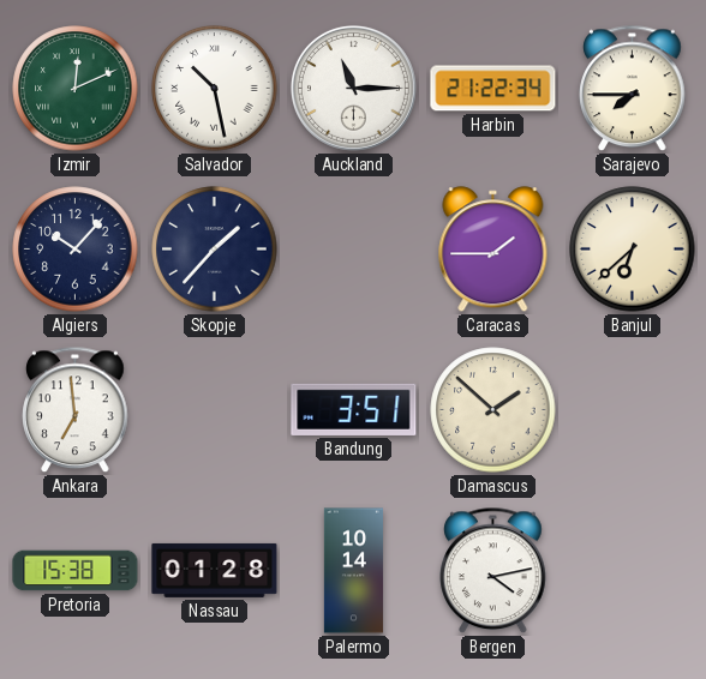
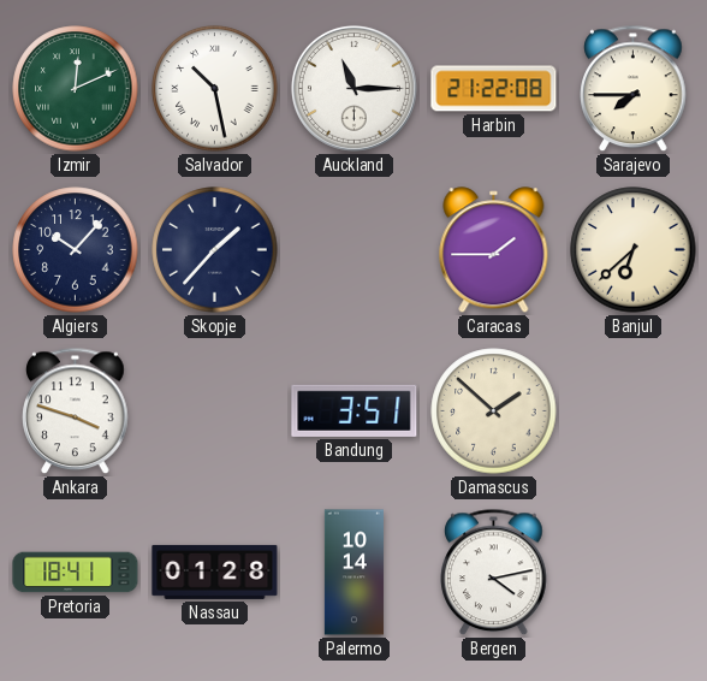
Harbin: 21:22:34 -> 21:22:08 (494, 89)
Ankara: 6:59 -> 3:48 (76, 411)
Pretoria: 15:38 -> 18:41 (76, 573)
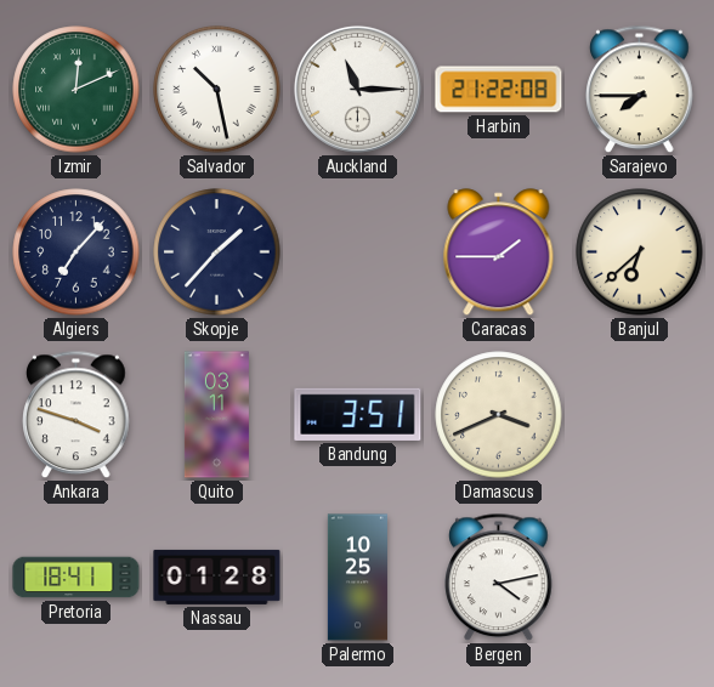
Algiers: 10:07 -> 7:07 (76, 252)
Quito: none -> 03:11 (216, 415)
Damascus: 1:52 -> 3:41 (499, 415)
Palermo: 10:14 -> 10:25 (357, 578)
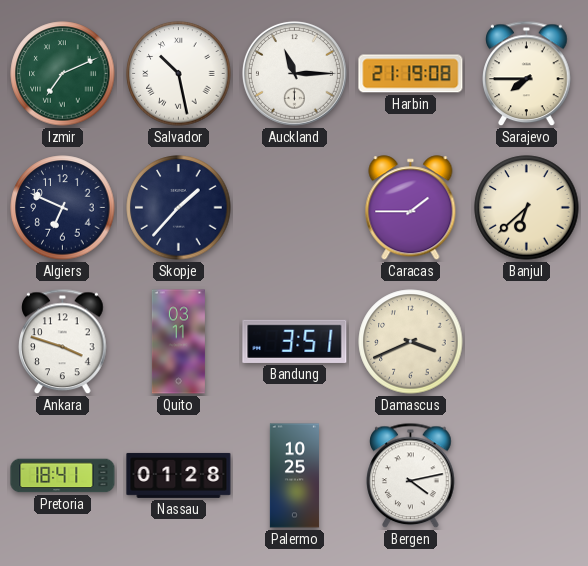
Izmir: 12:11 -> 7:11 (63, 74)
Harbin: 21:22 -> 21:19 (411, 74)
Algiers: 7:07 -> 6:49 (63, 208)
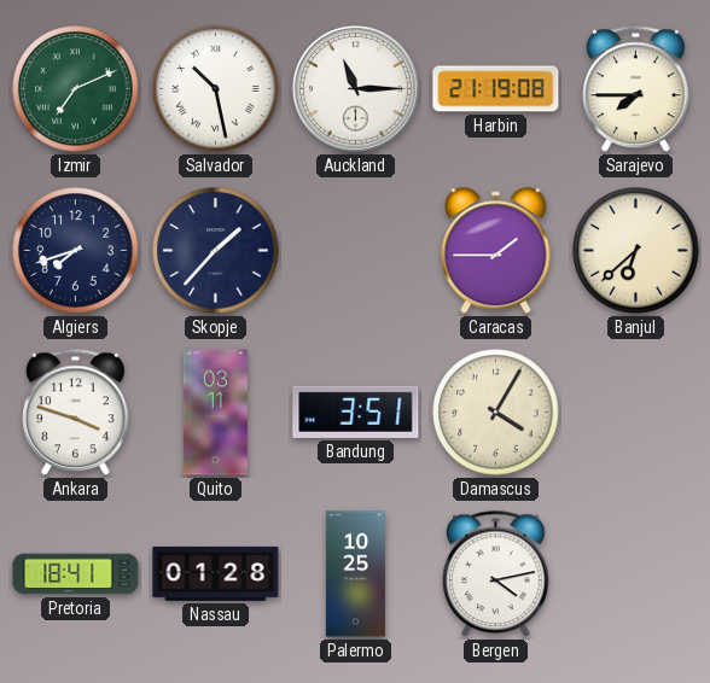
Algiers: 6:49 -> 7:42 (76, 251)
Damascus: 3:41 -> 4:05 (496, 413)
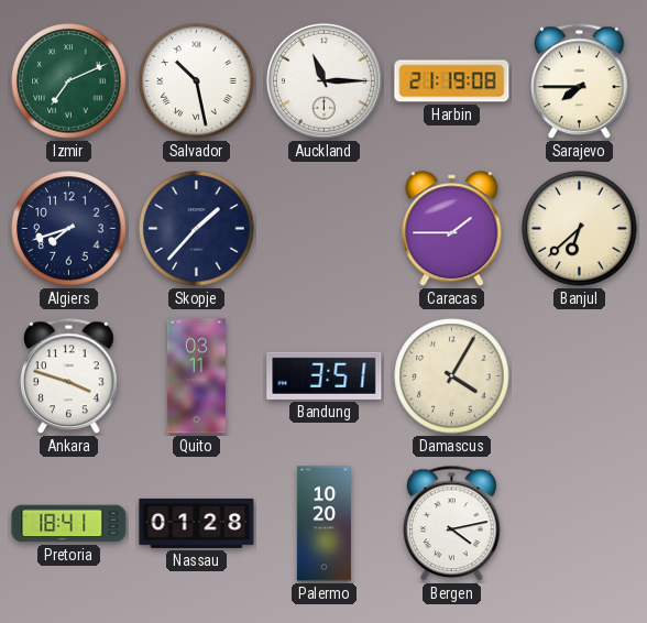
Palermo: 10:25 -> 10:20 (323, 524)
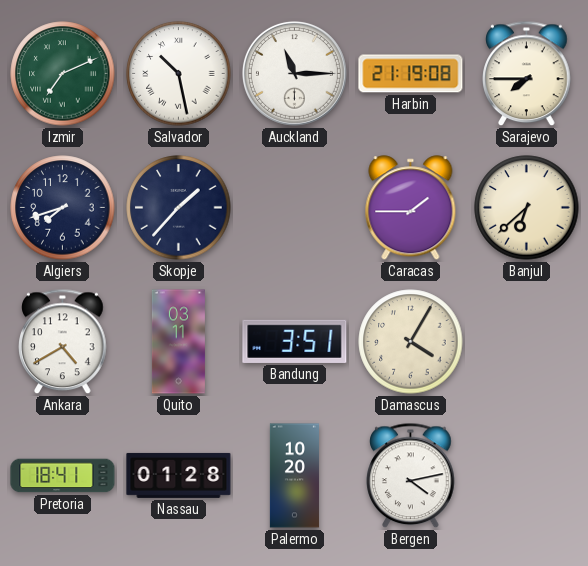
Ankara: 3:48 -> 4:40 (63, 342)
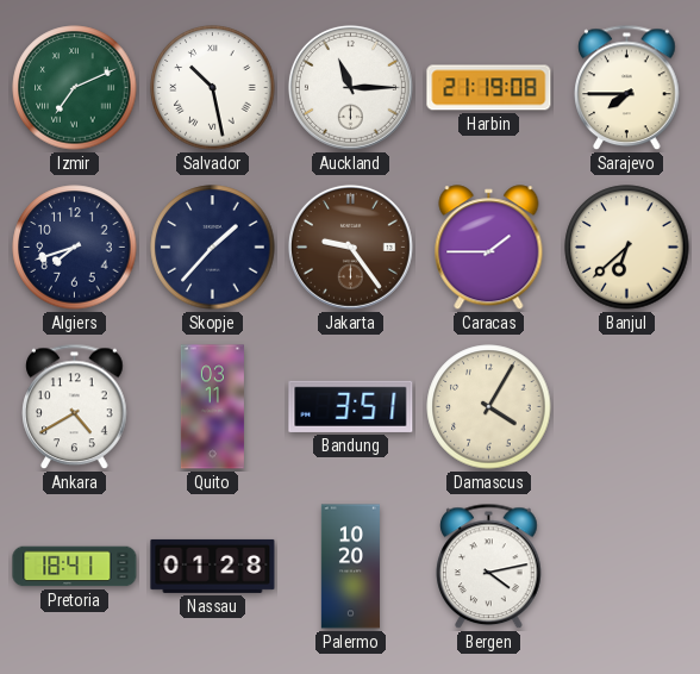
Jakarta: none -> 9:24 (350, 246)
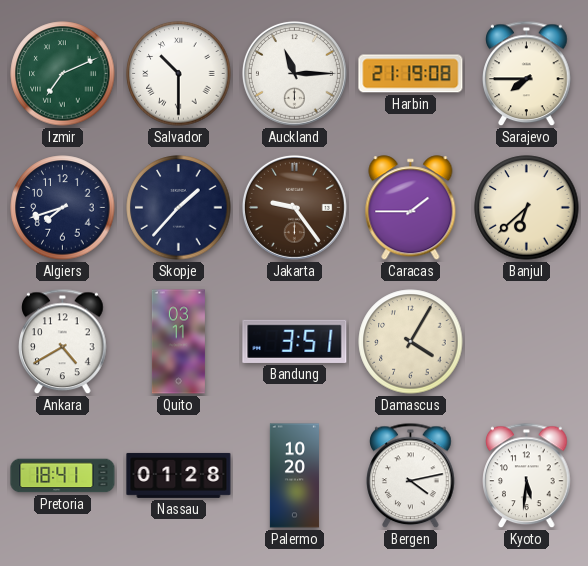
Salvador: 10:28 -> 10:30 (179, 74)
Kyoto: none -> 5:31 (527, 476)
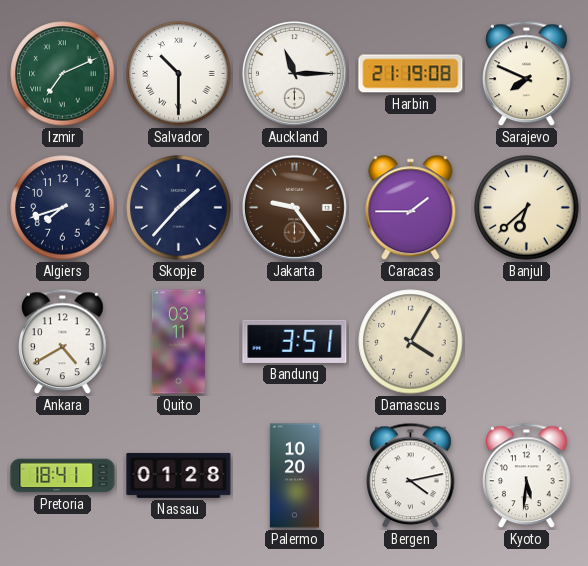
Sarajevo: 7:45 -> 7:49 (527, 74)
